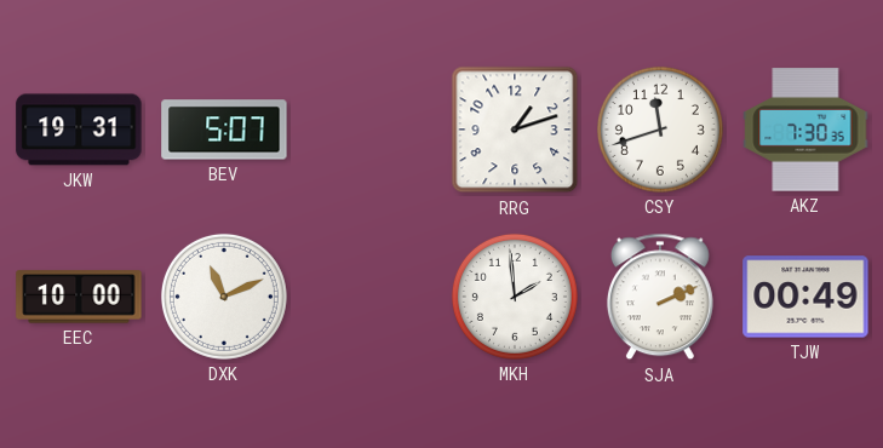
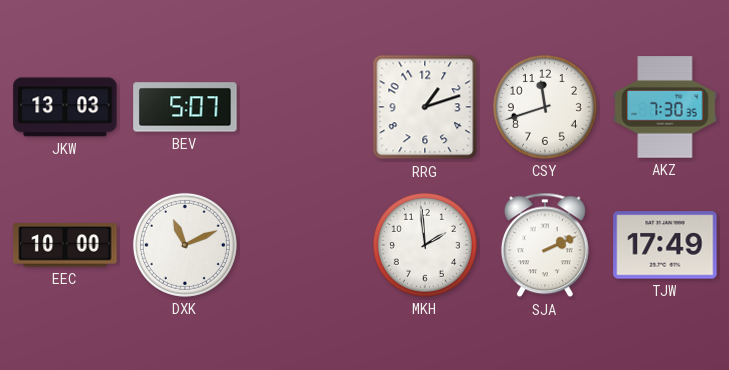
JKW: 19:31 -> 13:03 (65, 107)
TJW: 00:49 -> 17:49 (665, 245)
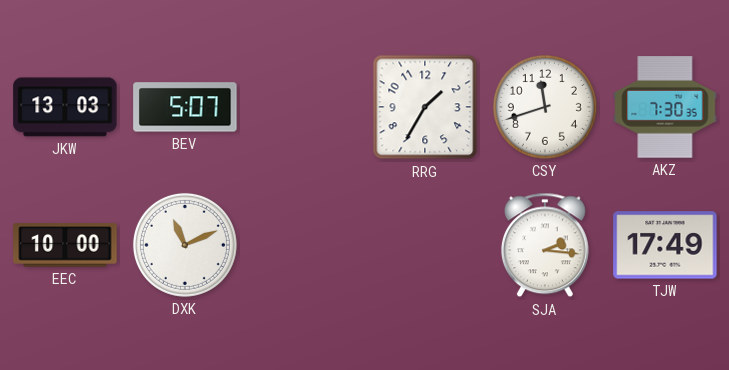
RRG: 1:12 -> 1:35 (425, 107)
MKH: 1:59 -> none (425, 245)
SJA: 2:11 -> 2:16 (545, 245)
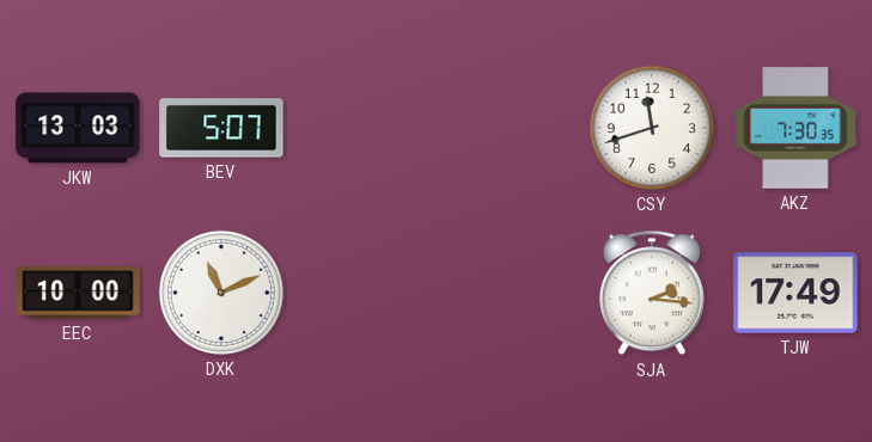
RRG: 1:35 -> none (425, 107)
